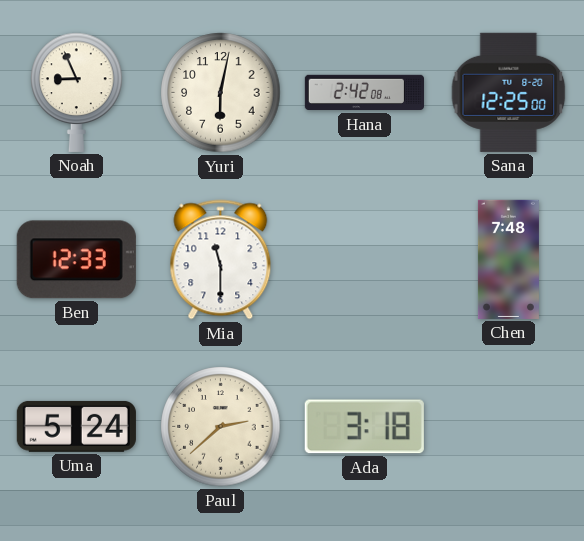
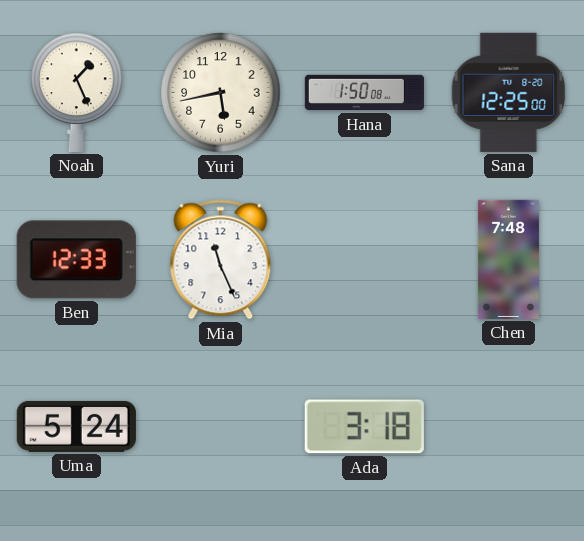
Noah: 8:56 -> 1:26 (77, 92)
Yuri: 6:02 -> 5:43 (221, 93)
Hana: 2:42 -> 1:50 (364, 93)
Mia: 11:30 -> 11:26 (221, 260)
Paul: 2:38 -> none (221, 427)
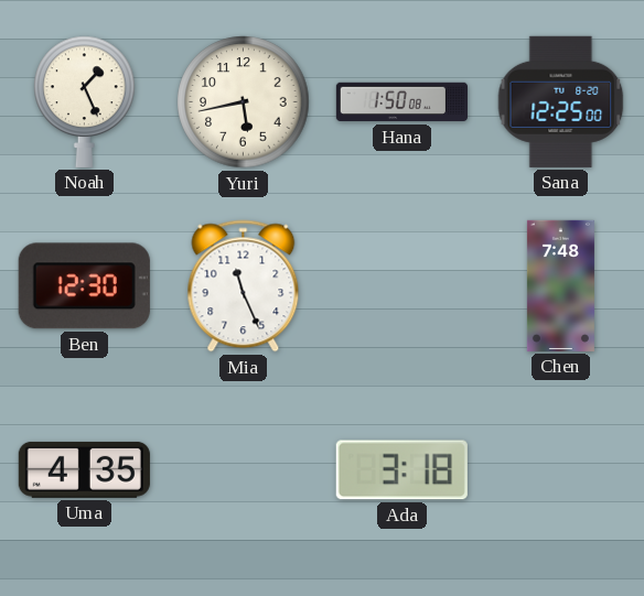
Ben: 12:33 -> 12:30 (84, 286)
Uma: 5:24 -> 4:35 (84, 469)
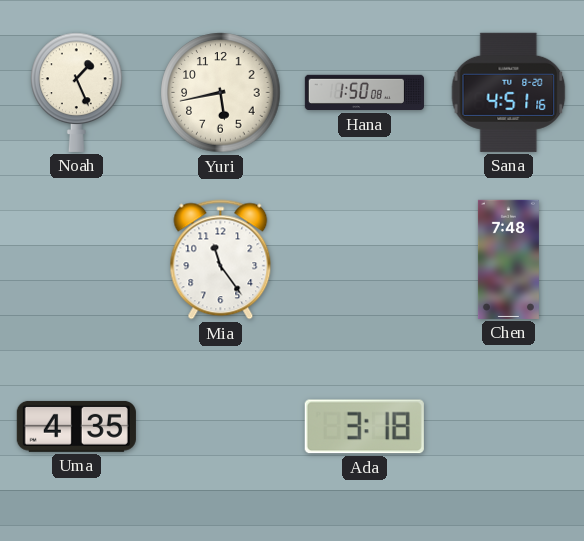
Sana: 12:25 -> 4:51 (509, 92)
Ben: 12:30 -> none (84, 286)
Mia: 11:26 -> 11:24 (221, 260)
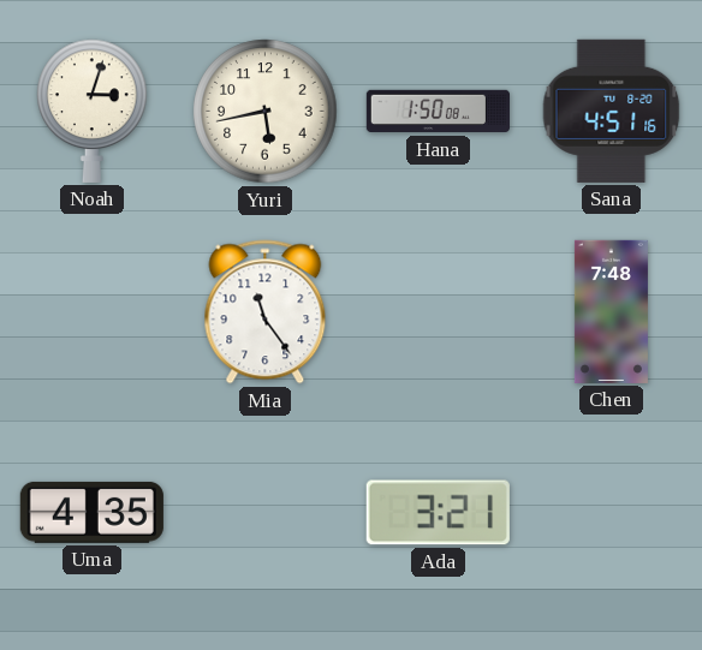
Noah: 1:26 -> 3:03 (93, 111)
Ada: 3:18 -> 3:21 (438, 513)
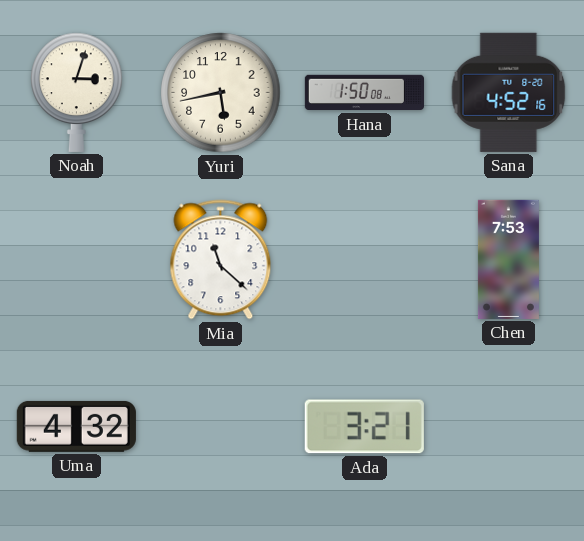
Sana: 4:51 -> 4:52 (509, 92)
Mia: 11:24 -> 11:22 (221, 260)
Chen: 7:48 -> 7:53 (508, 259)
Uma: 4:35 -> 4:32 (76, 426)
